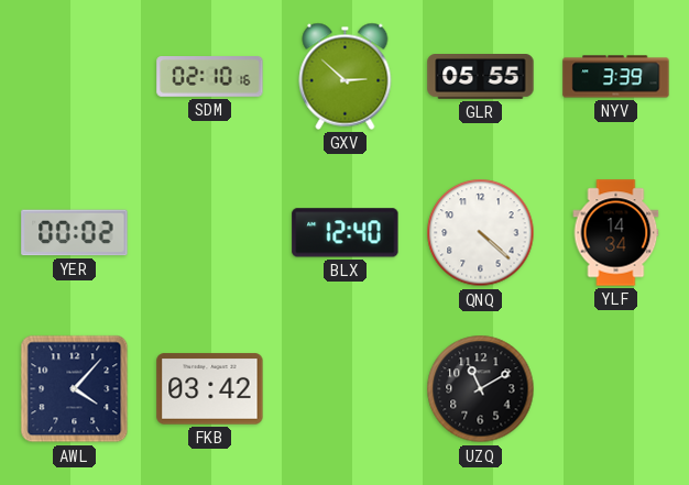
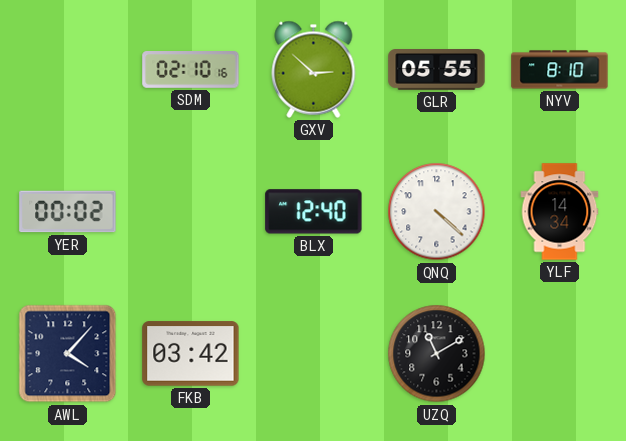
NYV: 3:39 -> 8:10 (560, 70)
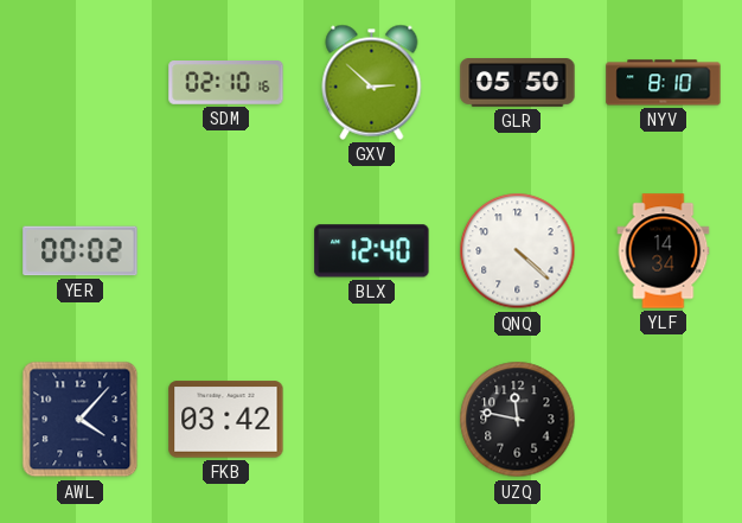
GLR: 05:55 -> 05:50 (518, 83)
UZQ: 11:10 -> 11:47 (518, 420)
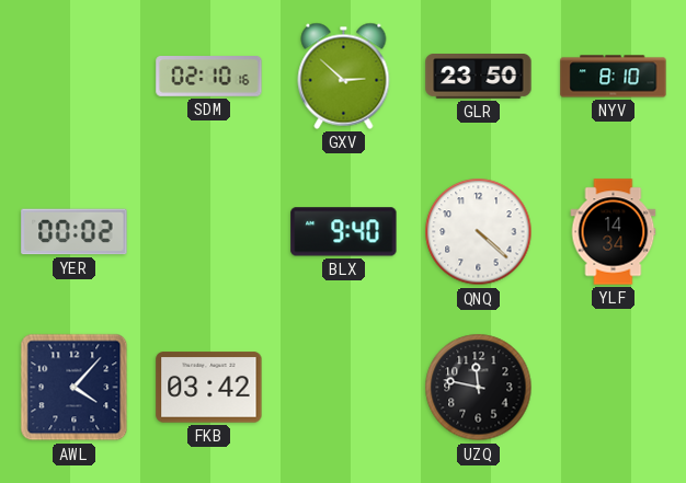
GLR: 05:50 -> 23:50 (479, 77)
BLX: 12:40 -> 9:40 (344, 232)
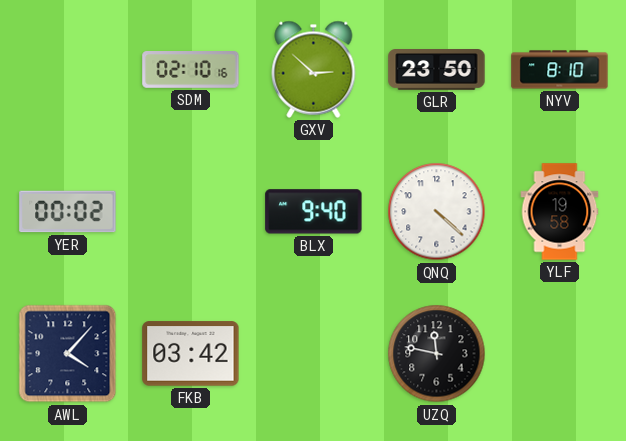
YLF: 14:34 -> 19:58 (560, 212)
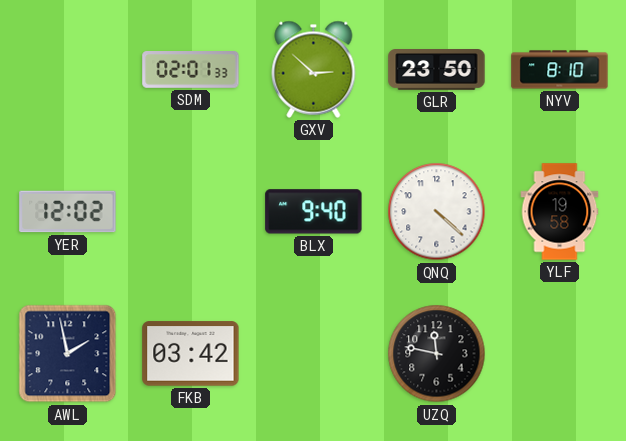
SDM: 02:10 -> 02:01 (191, 70)
YER: 00:02 -> 12:02 (68, 212)
AWL: 4:07 -> 1:58 (68, 354)
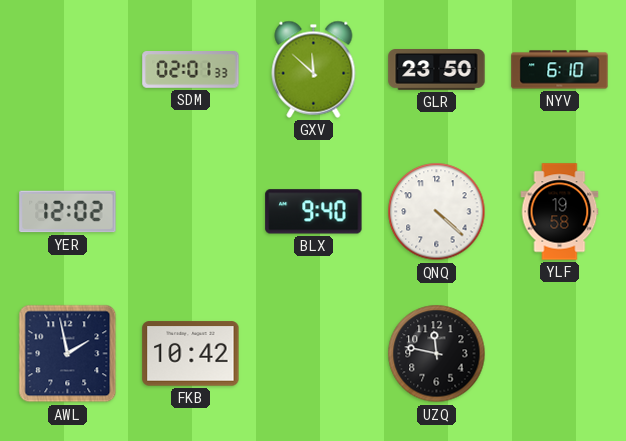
GXV: 2:52 -> 11:52 (314, 69)
NYV: 8:10 -> 6:10 (560, 70)
FKB: 03:42 -> 10:42 (191, 354)
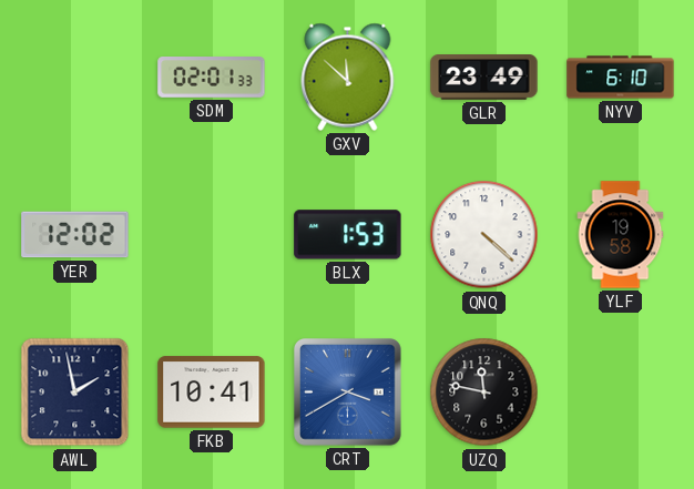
GLR: 23:50 -> 23:49 (484, 78)
BLX: 9:40 -> 1:53 (348, 235)
FKB: 10:42 -> 10:41 (212, 393)
CRT: none -> 3:40 (348, 393)
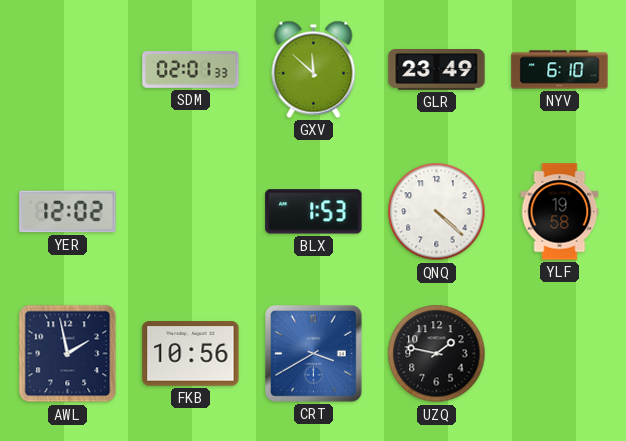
FKB: 10:41 -> 10:56 (191, 354)
UZQ: 11:47 -> 1:47 (437, 354)
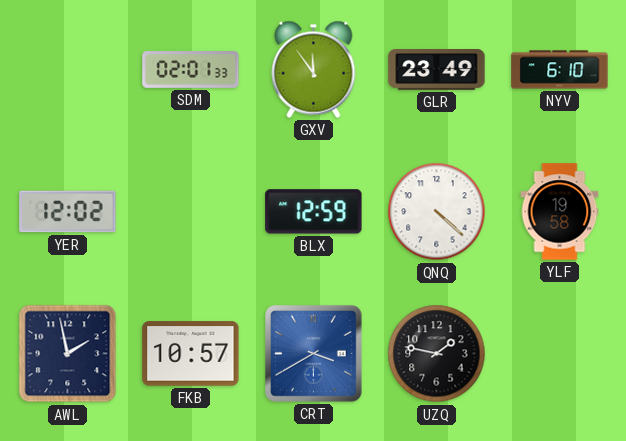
GXV: 11:52 -> 11:54 (314, 69)
BLX: 1:53 -> 12:59 (314, 212)
FKB: 10:56 -> 10:57 (191, 354)
